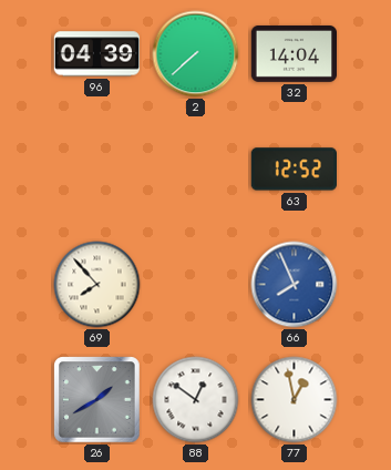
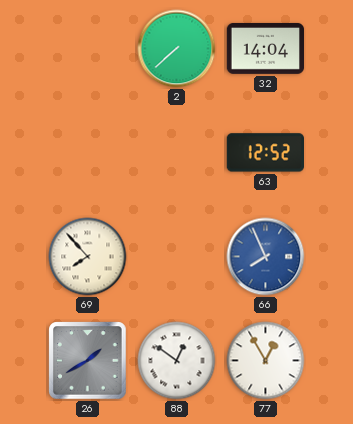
96: 04:39 -> none (97, 54)
77: 12:58 -> 12:55 (266, 361)
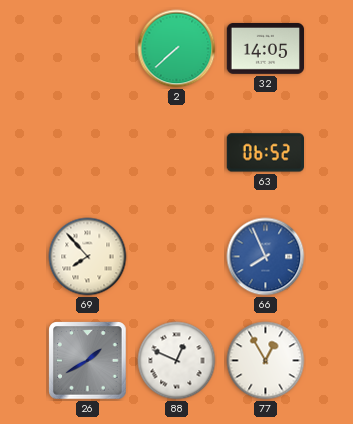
32: 14:04 -> 14:05 (266, 48)
63: 12:52 -> 06:52 (265, 153)
88: 12:51 -> 12:49 (177, 361)
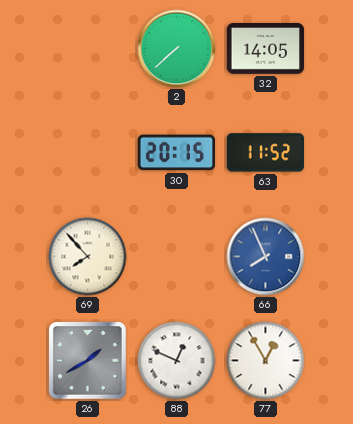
30: none -> 20:15 (176, 153)
63: 06:52 -> 11:52 (265, 153)
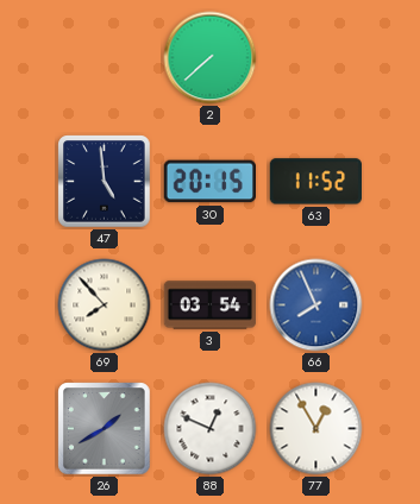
32: 14:05 -> none (266, 48)
47: none -> 4:59 (105, 182)
3: none -> 03:54 (211, 305)
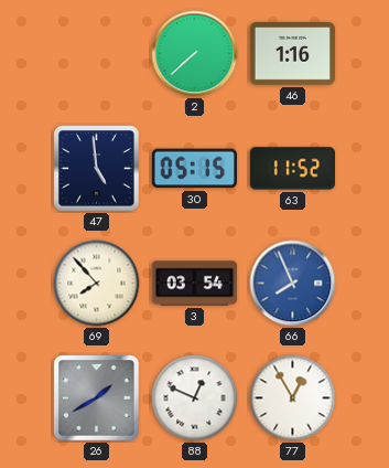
46: none -> 1:16 (293, 54)
30: 20:15 -> 05:15 (194, 169)
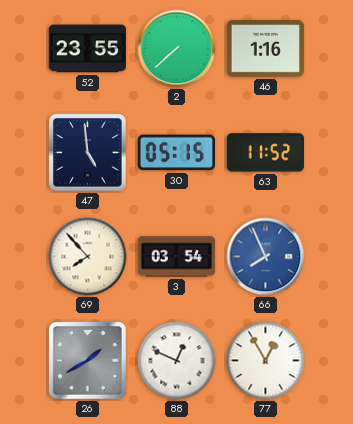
52: none -> 23:55 (87, 49)
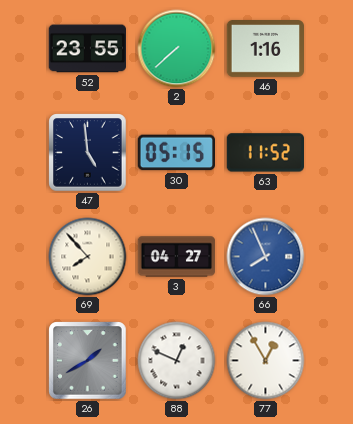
3: 03:54 -> 04:27 (177, 257)
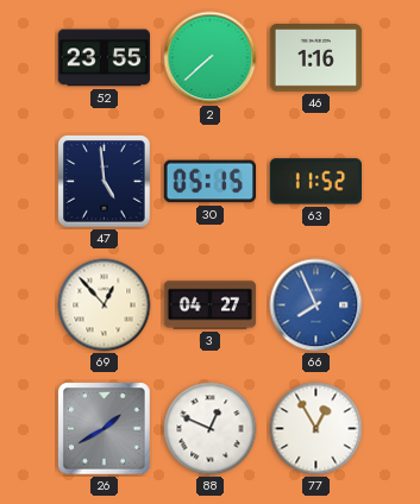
69: 7:53 -> 12:53 (105, 305)
